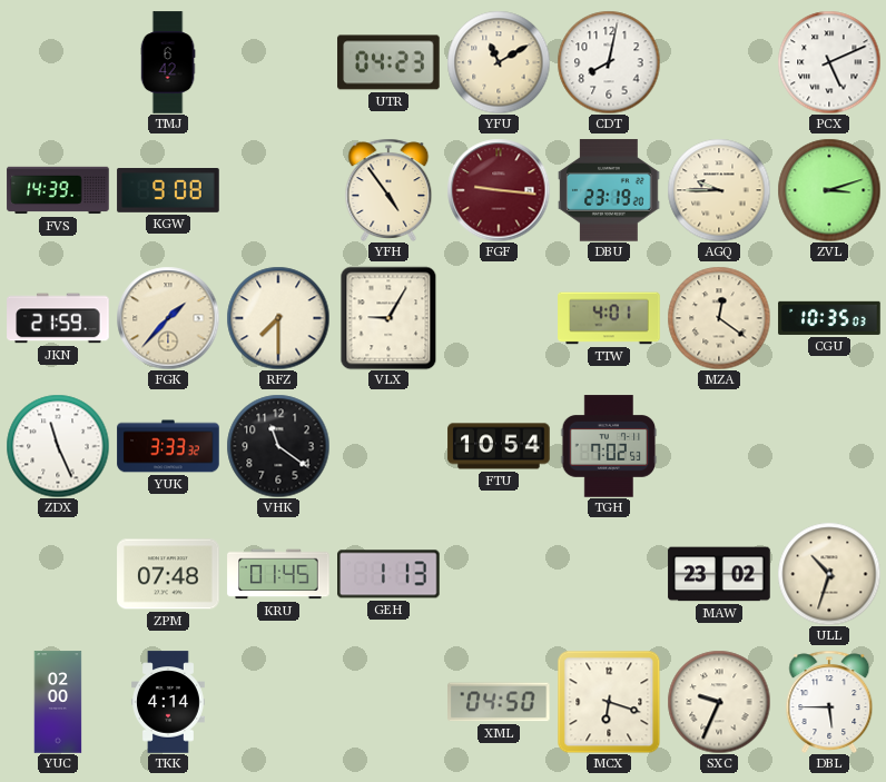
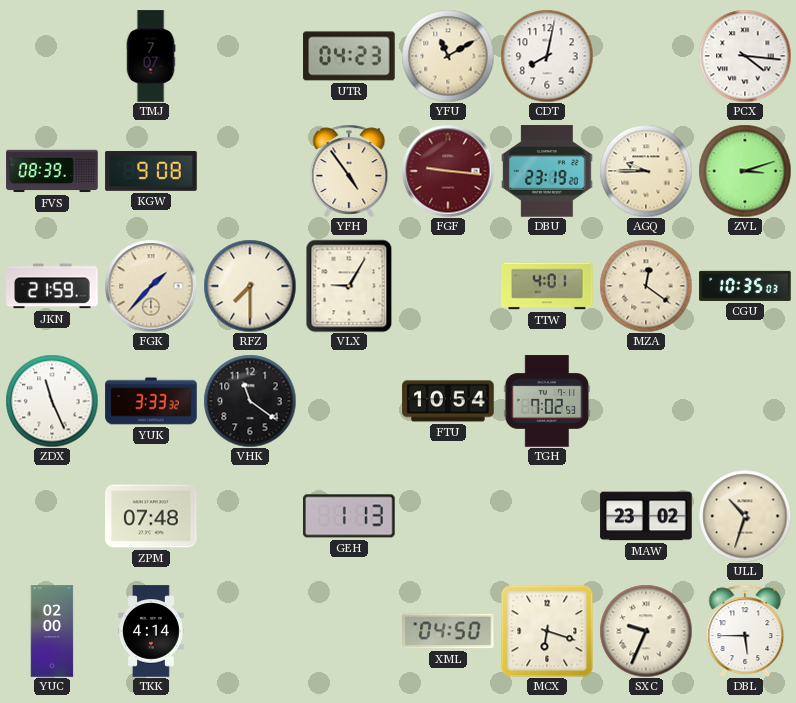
TMJ: 6:42 -> 7:07 (151, 56)
PCX: 5:11 -> 4:16 (745, 56)
FVS: 14:39 -> 08:39 (52, 171)
KRU: 01:45 -> none (278, 574)
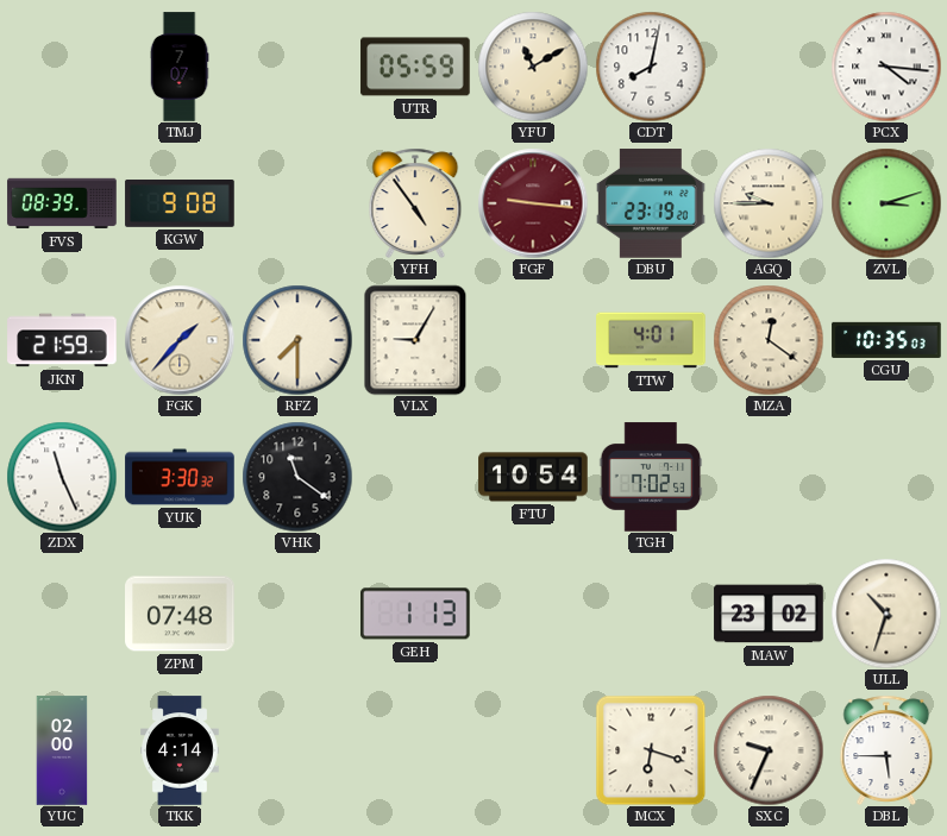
UTR: 04:23 -> 05:59 (415, 67)
YUK: 3:33 -> 3:30 (180, 477)
XML: 04:50 -> none (448, 631)
